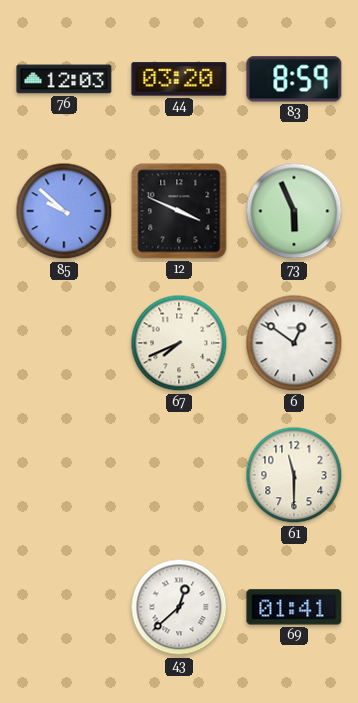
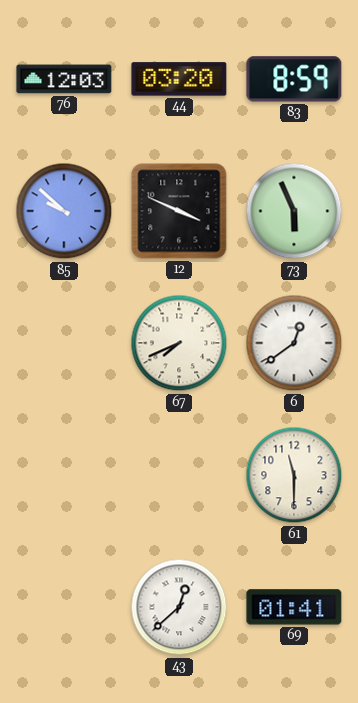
6: 12:51 -> 12:39 (294, 343)
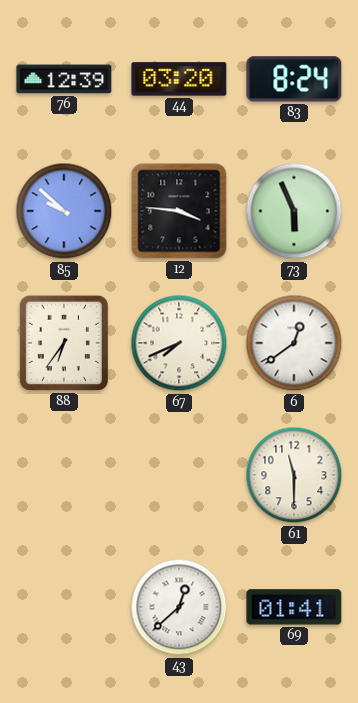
76: 12:03 -> 12:39 (64, 79)
83: 8:59 -> 8:24 (294, 79)
12: 3:49 -> 3:46 (179, 211)
88: none -> 6:36 (64, 343)
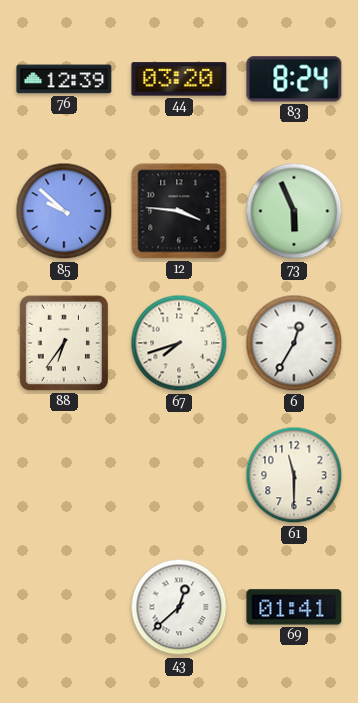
67: 7:41 -> 7:42 (179, 343)
6: 12:39 -> 12:35 (294, 343)
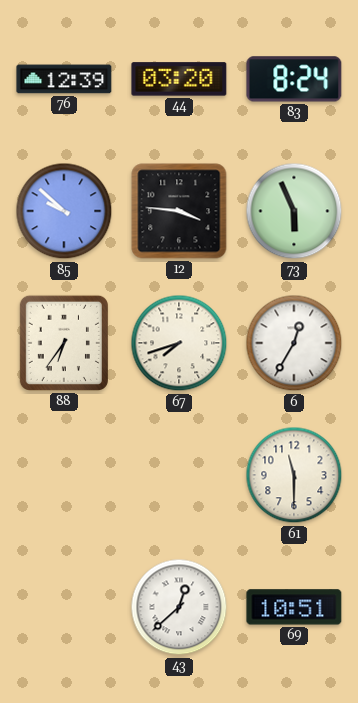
69: 01:41 -> 10:51 (294, 607)
